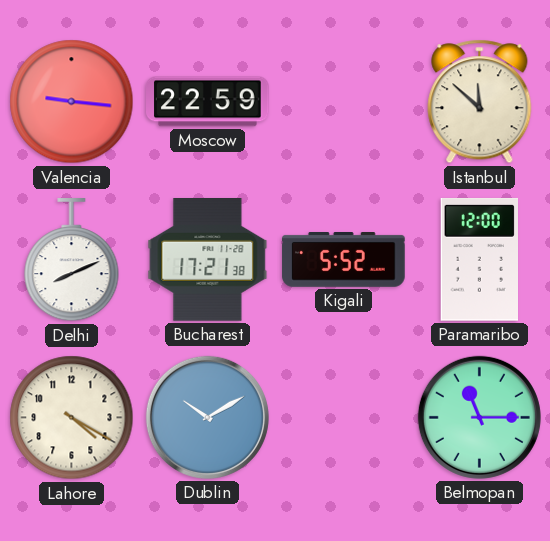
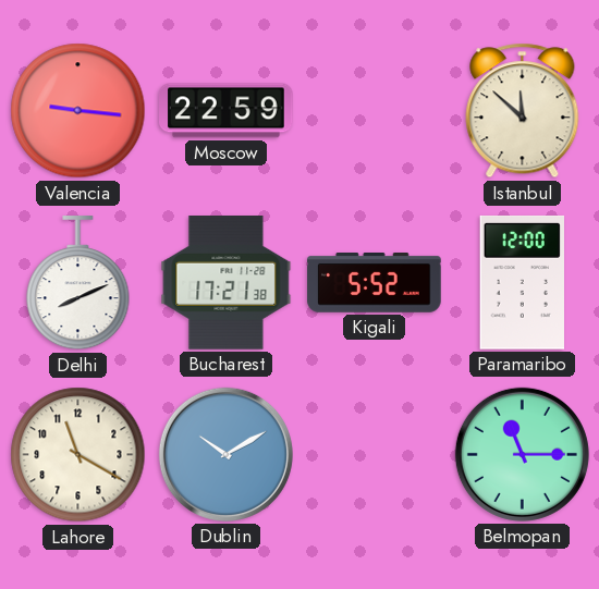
Lahore: 4:20 -> 11:20 (78, 455)
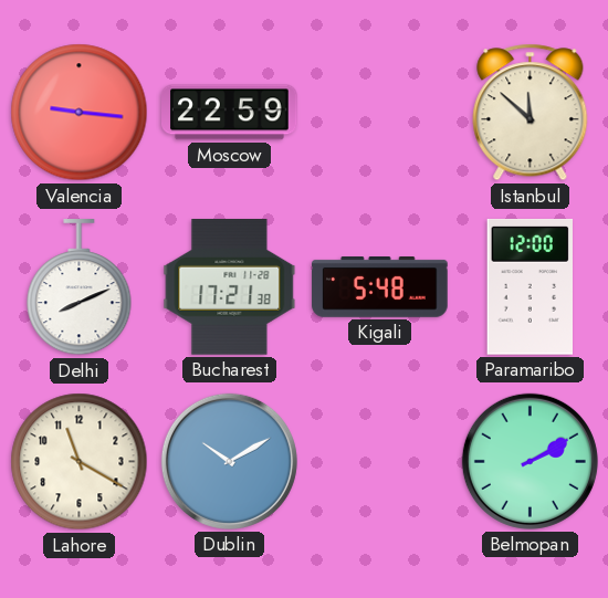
Kigali: 5:52 -> 5:48 (380, 287)
Belmopan: 11:15 -> 2:10 (530, 461)
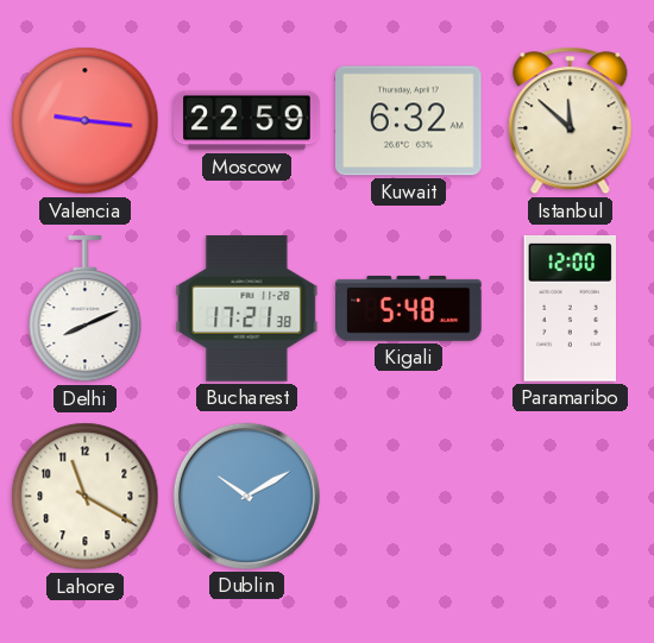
Kuwait: none -> 6:32 (409, 121)
Belmopan: 2:10 -> none (530, 461)
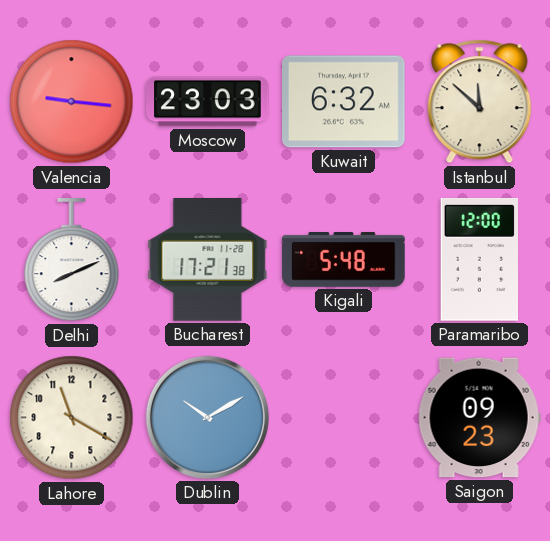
Moscow: 22:59 -> 23:03 (208, 102)
Saigon: none -> 09:23 (479, 418)
